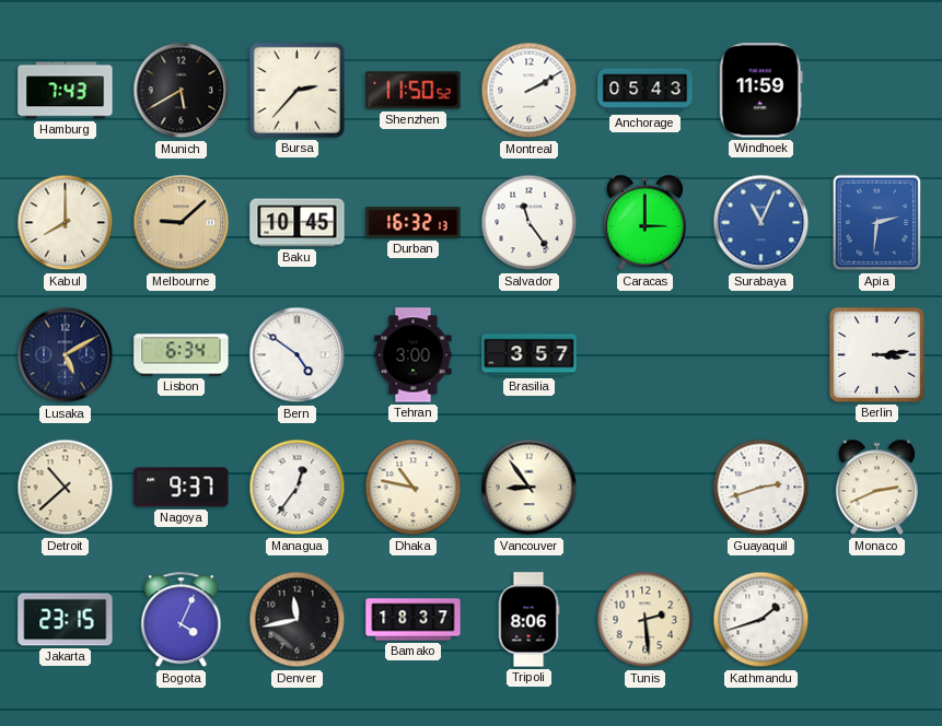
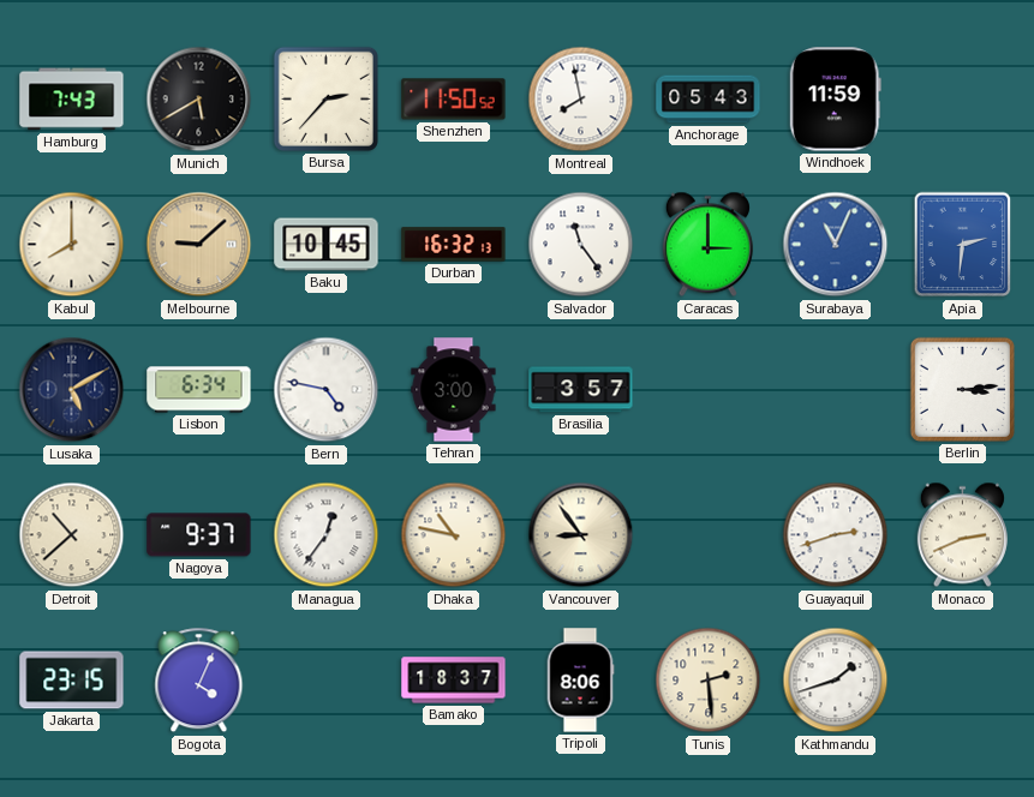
Montreal: 2:10 -> 7:58 (581, 100)
Bern: 4:51 -> 4:47 (327, 390)
Denver: 11:43 -> none (298, 620)
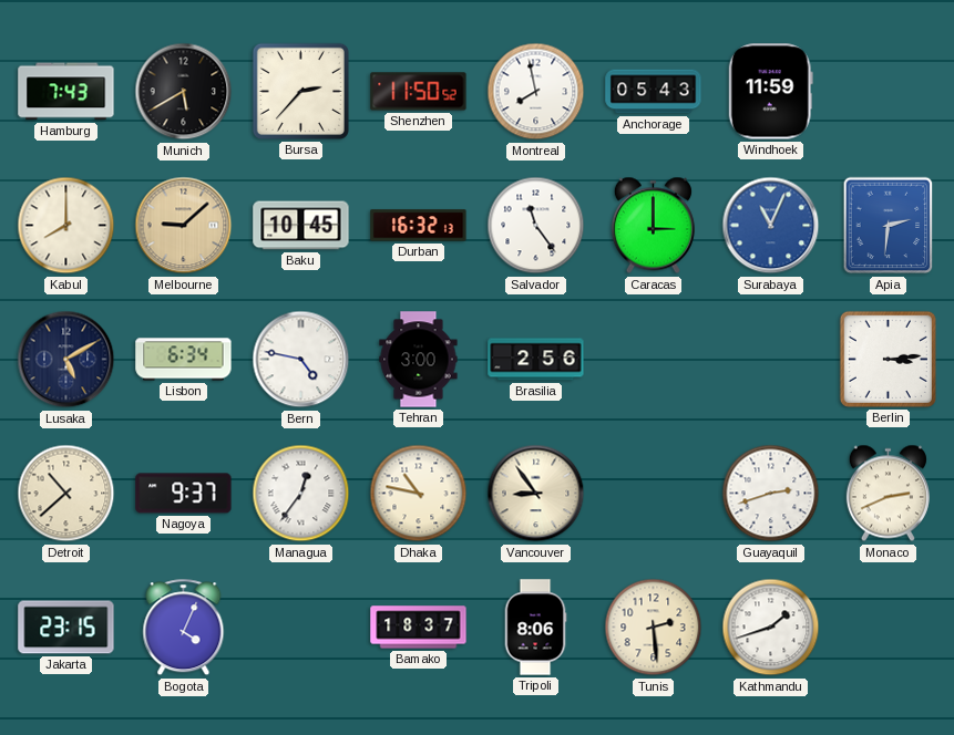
Brasilia: 3:57 -> 2:56 (536, 360)
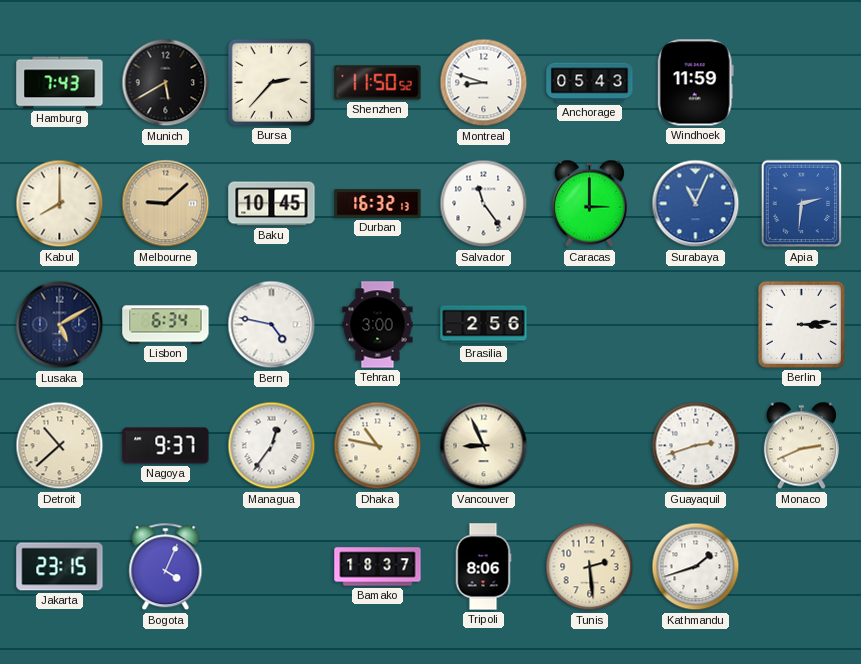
Montreal: 7:58 -> 8:48 (484, 83)
Vancouver: 8:54 -> 8:56 (484, 446)
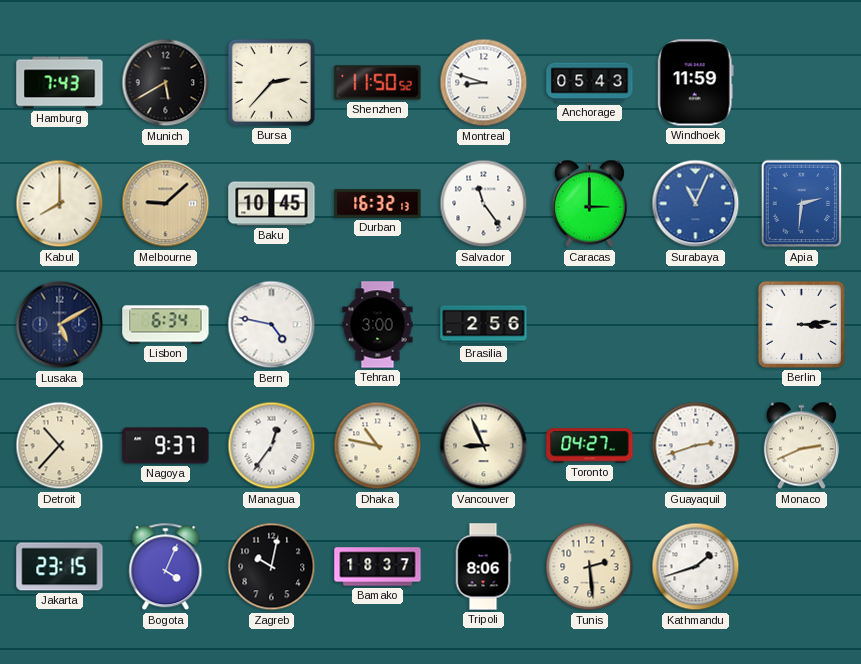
Detroit: 10:38 -> 10:37 (60, 446)
Toronto: none -> 04:27 (590, 446)
Zagreb: none -> 10:02 (272, 567)
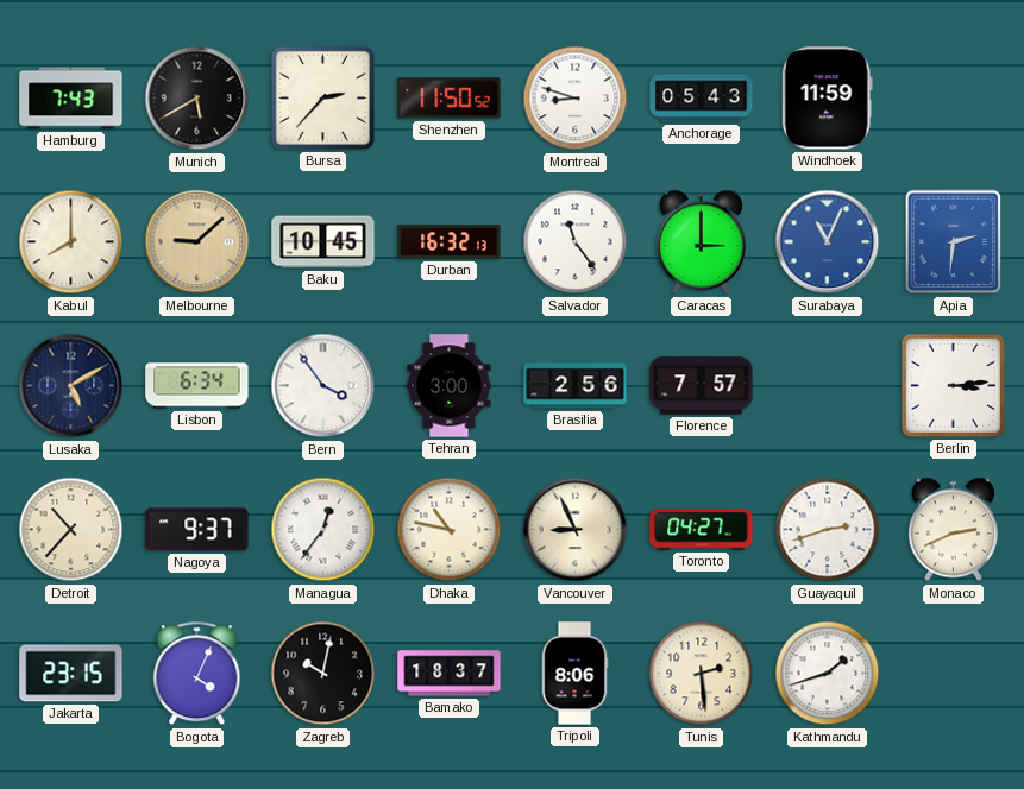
Bern: 4:47 -> 3:54 (323, 386)
Florence: none -> 7:57 (702, 386)
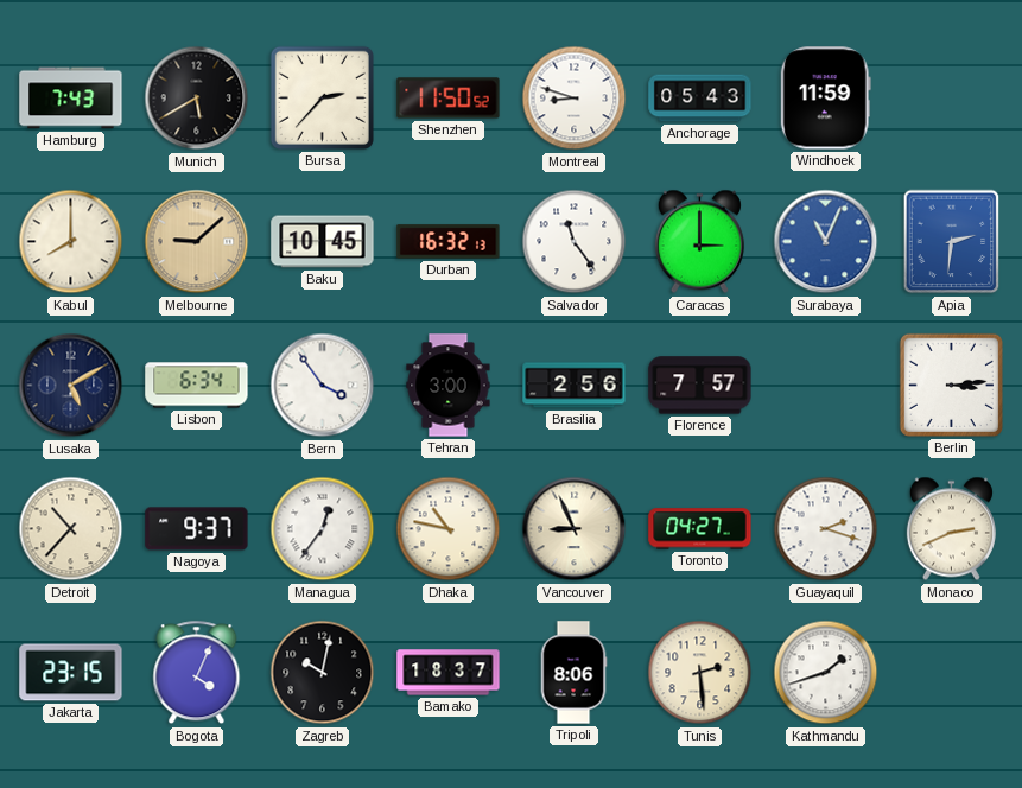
Guayaquil: 2:42 -> 2:18 (826, 529)
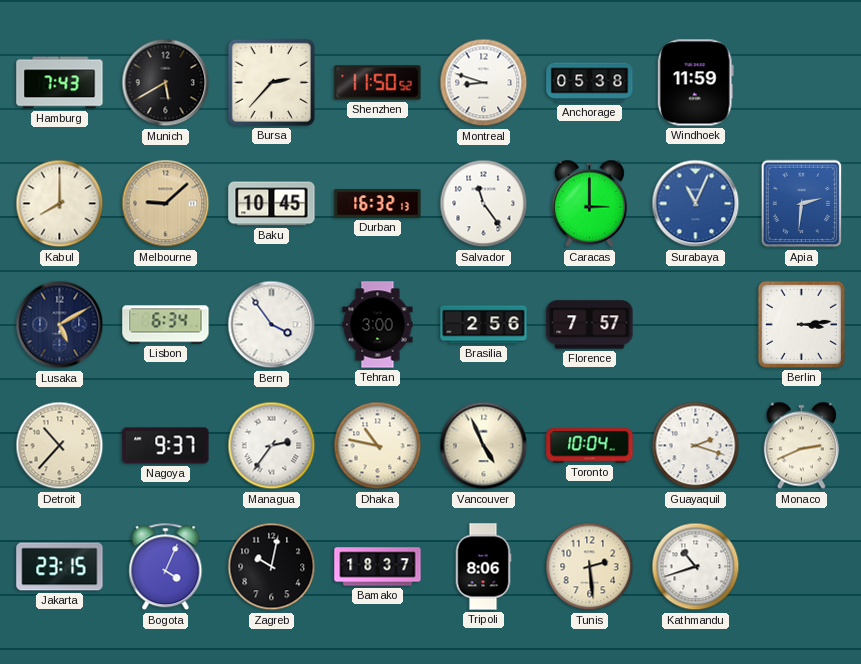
Anchorage: 05:43 -> 05:38 (590, 83)
Managua: 12:36 -> 2:36 (272, 446)
Vancouver: 8:56 -> 4:56 (484, 446)
Toronto: 04:27 -> 10:04 (590, 446)
Kathmandu: 1:42 -> 10:42 (696, 567)
